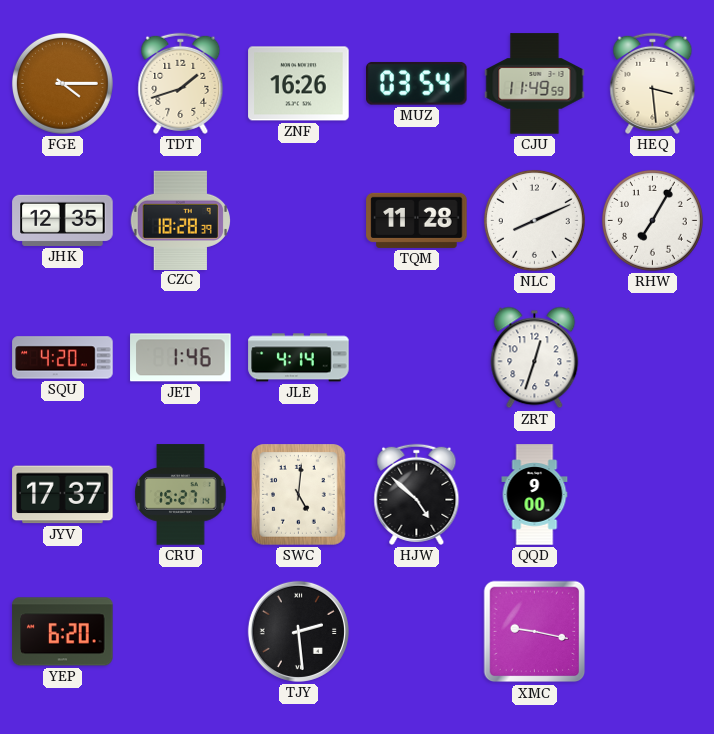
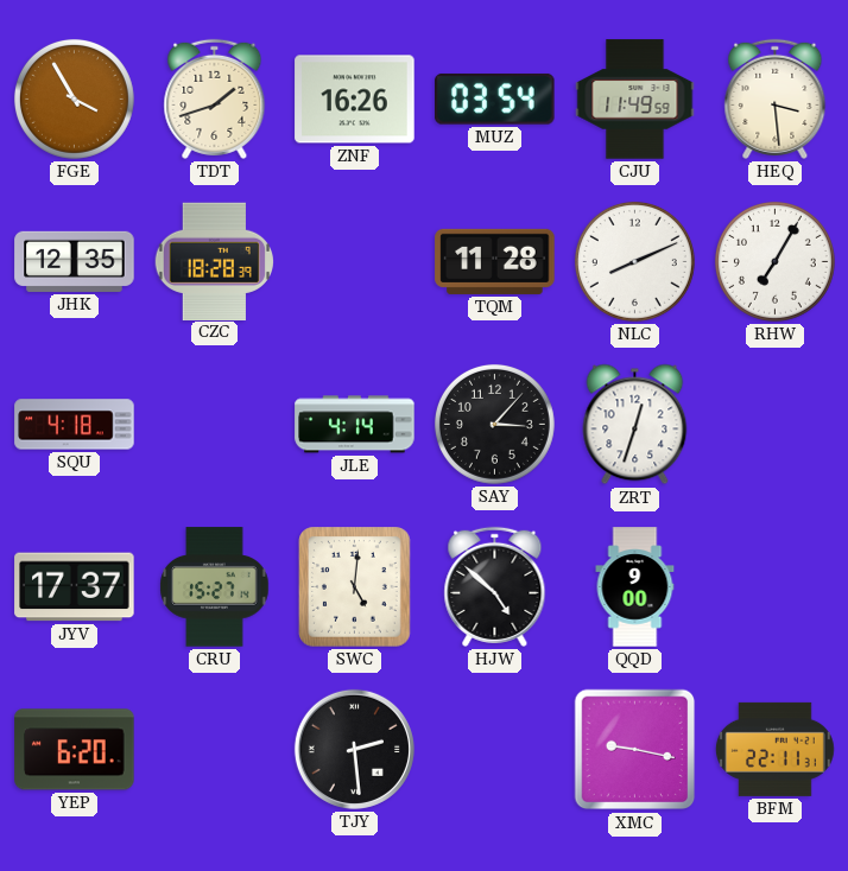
FGE: 4:15 -> 3:55 (74, 98)
SQU: 4:20 -> 4:18 (75, 425)
JET: 1:46 -> none (181, 358)
SAY: none -> 3:07 (494, 424)
BFM: none -> 22:11 (774, 749)
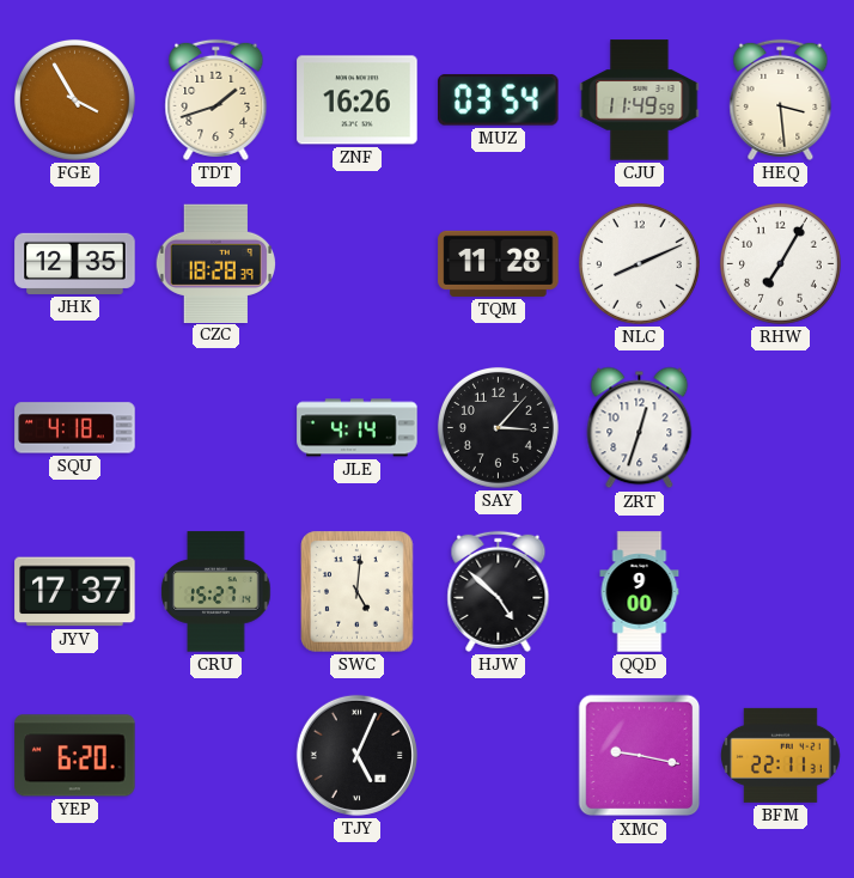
TJY: 2:29 -> 5:04 (356, 755)
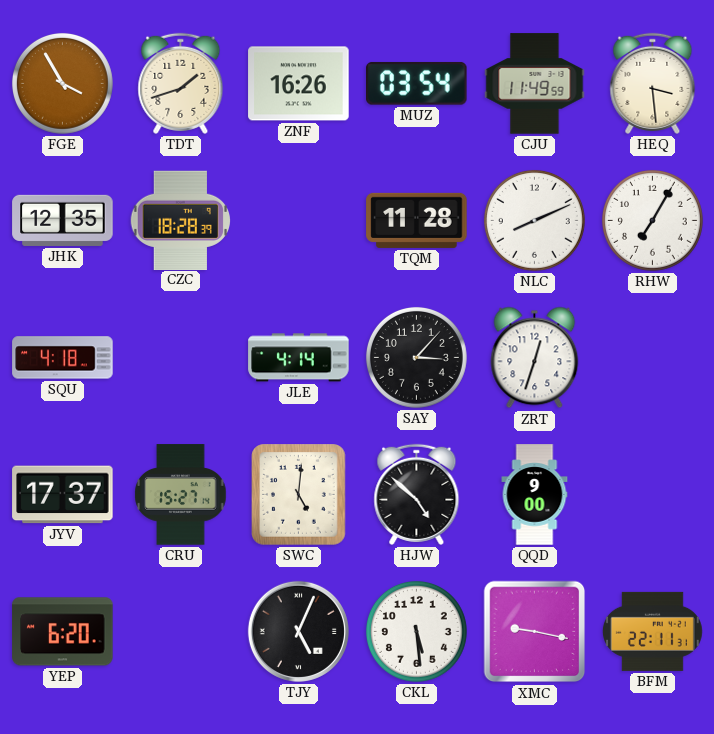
CKL: none -> 5:29 (416, 631)
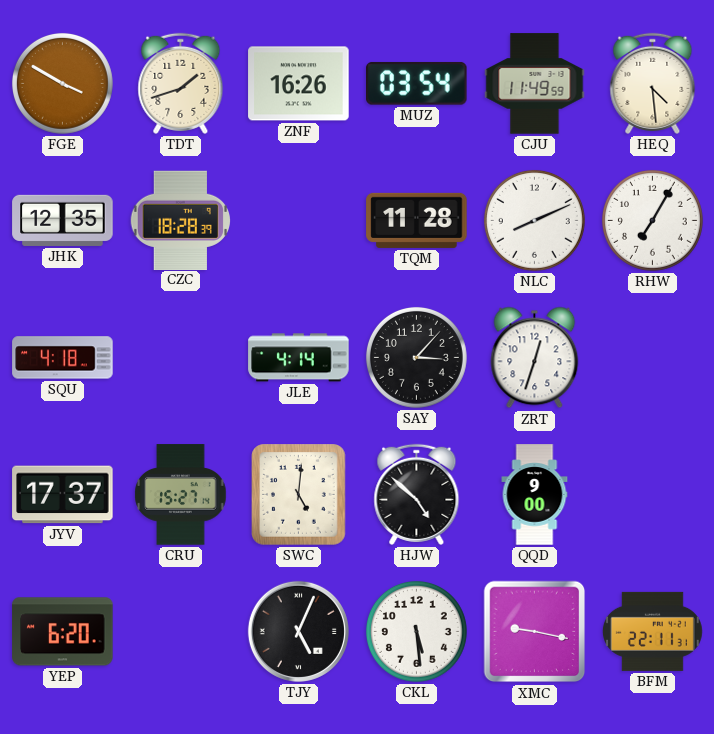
FGE: 3:55 -> 3:50 (62, 83)
HEQ: 3:29 -> 4:29 (653, 83)
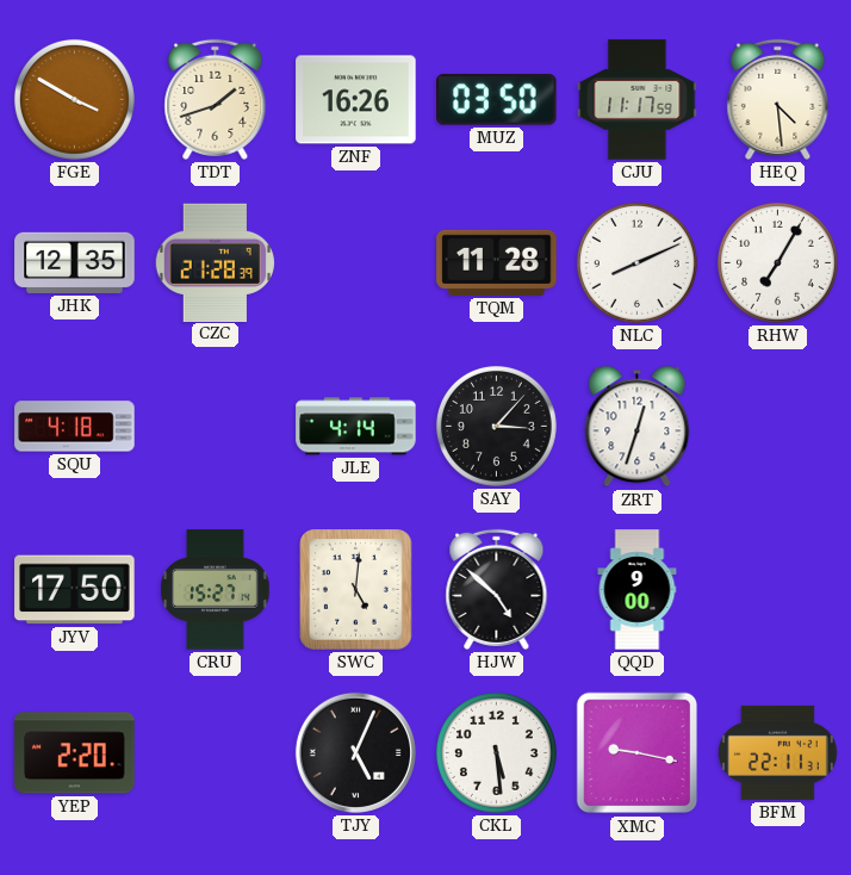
MUZ: 03:54 -> 03:50 (497, 99)
CJU: 11:49 -> 11:17 (638, 100)
CZC: 18:28 -> 21:28 (215, 262)
JYV: 17:37 -> 17:50 (75, 590)
YEP: 6:20 -> 2:20 (75, 753)
